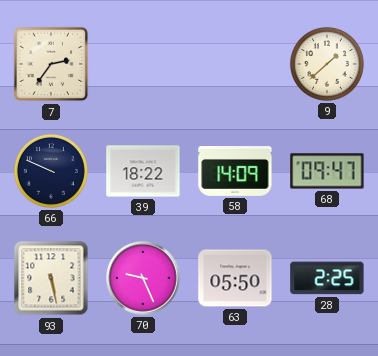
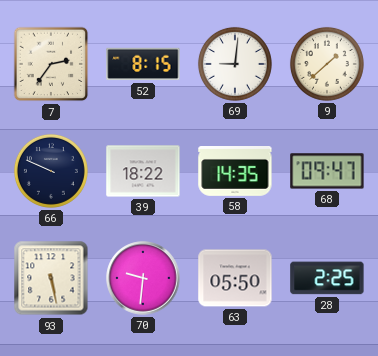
52: none -> 8:15 (143, 64)
69: none -> 9:01 (235, 64)
58: 14:09 -> 14:35 (235, 172)
70: 9:26 -> 9:31 (143, 278)
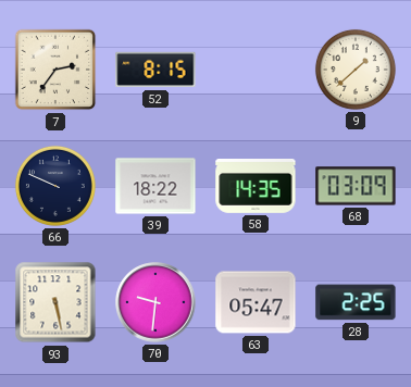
69: 9:01 -> none (235, 64)
68: 09:47 -> 03:09 (356, 186)
63: 05:50 -> 05:47 (256, 302)
